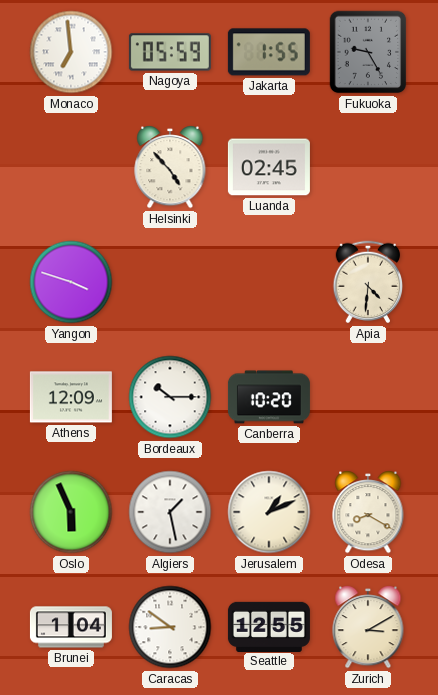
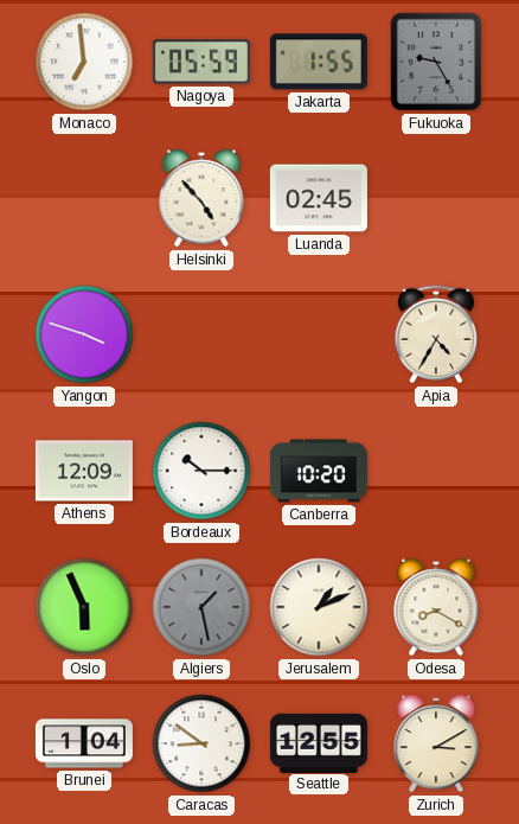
Apia: 4:31 -> 4:35 (436, 334)
Algiers dial: white -> grey (201, 607)
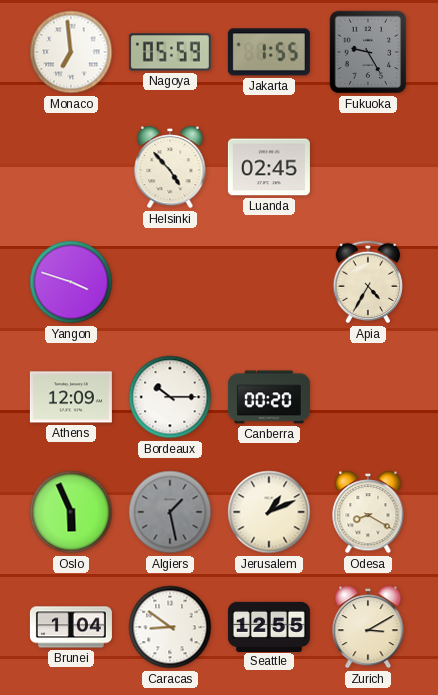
Canberra: 10:20 -> 00:20 (269, 397)
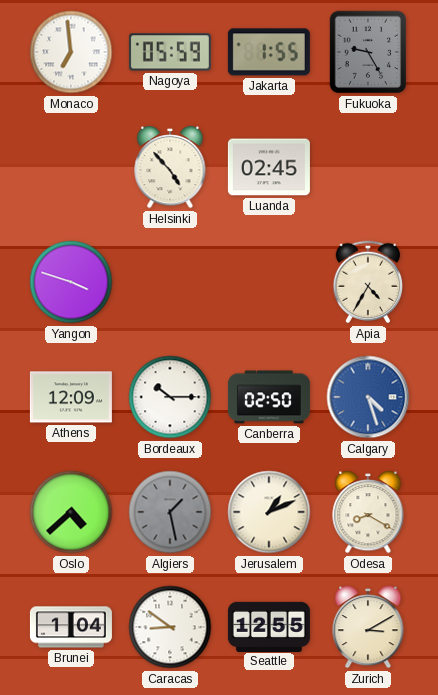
Canberra: 00:20 -> 02:50 (269, 397)
Calgary: none -> 4:27 (368, 397)
Oslo: 5:56 -> 4:38 (71, 512)
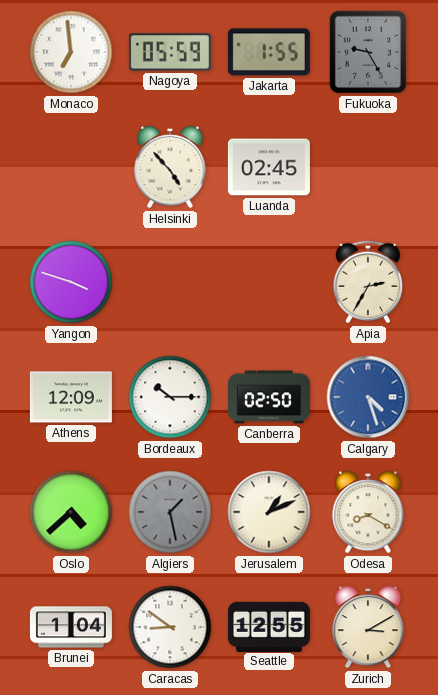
Apia: 4:35 -> 2:35 (368, 282)
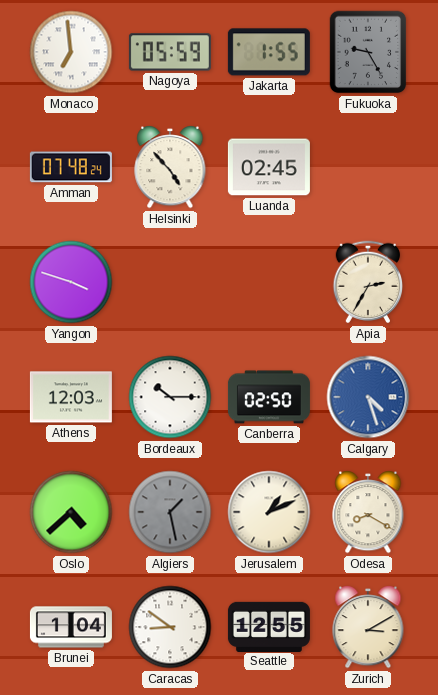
Amman: none -> 07:48 (71, 167)
Athens: 12:09 -> 12:03 (71, 397)
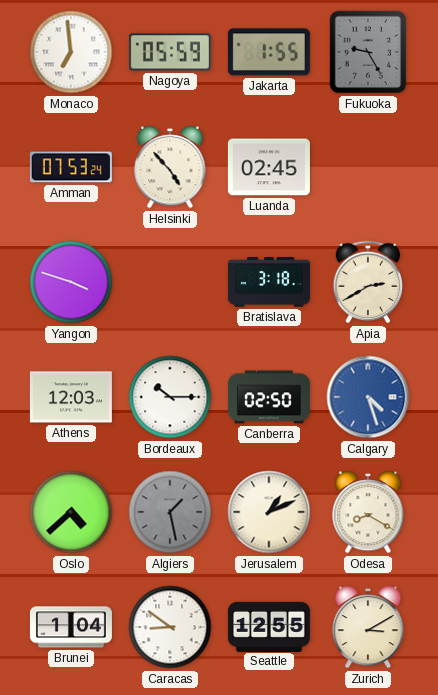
Amman: 07:48 -> 07:53 (71, 167)
Bratislava: none -> 3:18 (269, 282)
Apia: 2:35 -> 2:40 (368, 282)
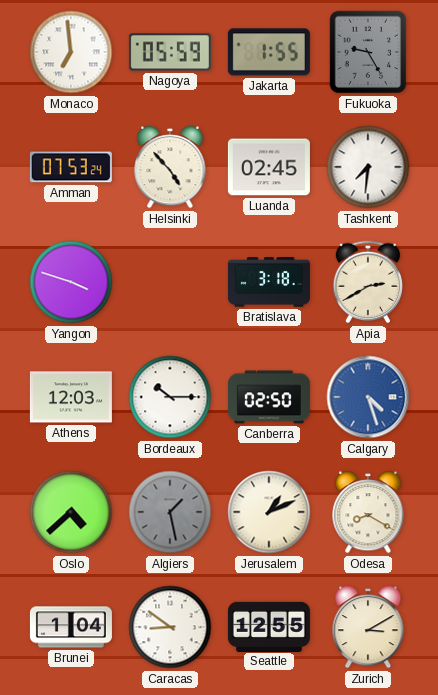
Tashkent: none -> 7:31 (368, 167)
